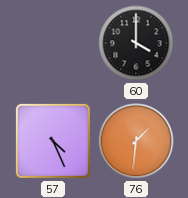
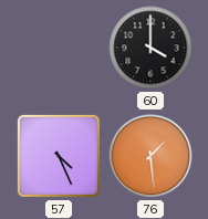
76: 1:31 -> 1:29 (150, 156)
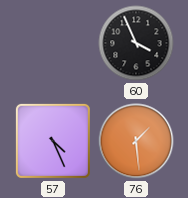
60: 4:00 -> 3:56 (136, 43)
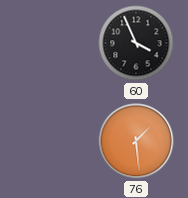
57: 4:26 -> none (53, 141)
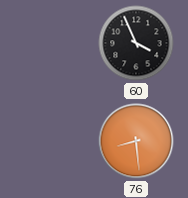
76: 1:29 -> 8:29 (136, 141)
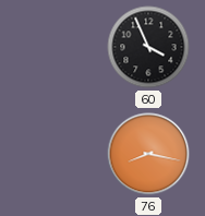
76: 8:29 -> 8:17 (148, 154)
